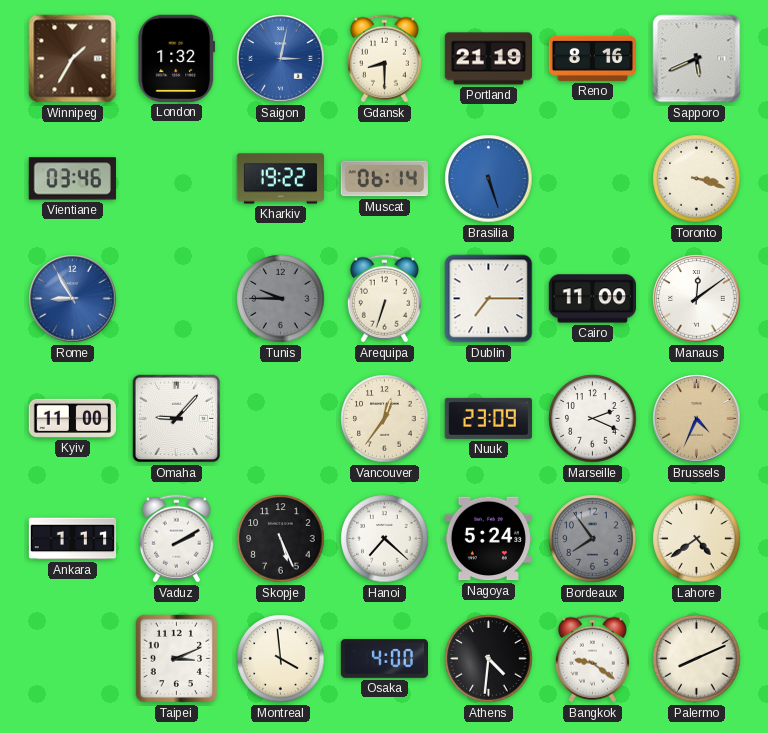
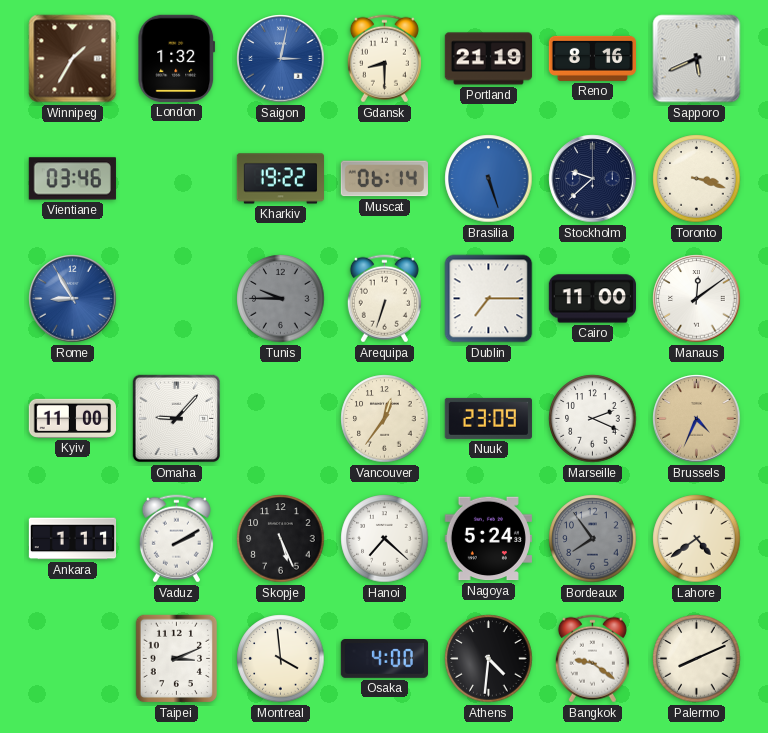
Stockholm: none -> 9:38 (593, 179)
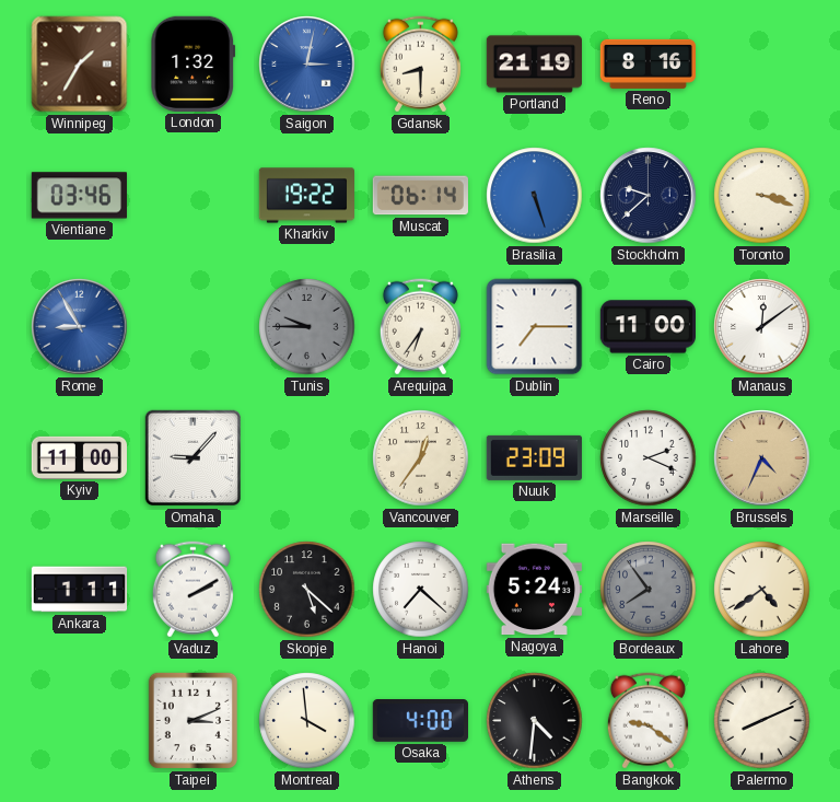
Sapporo: 5:41 -> none (697, 59)
Arequipa: 6:33 -> 6:36 (420, 327)
Skopje: 5:26 -> 5:22 (307, 590)
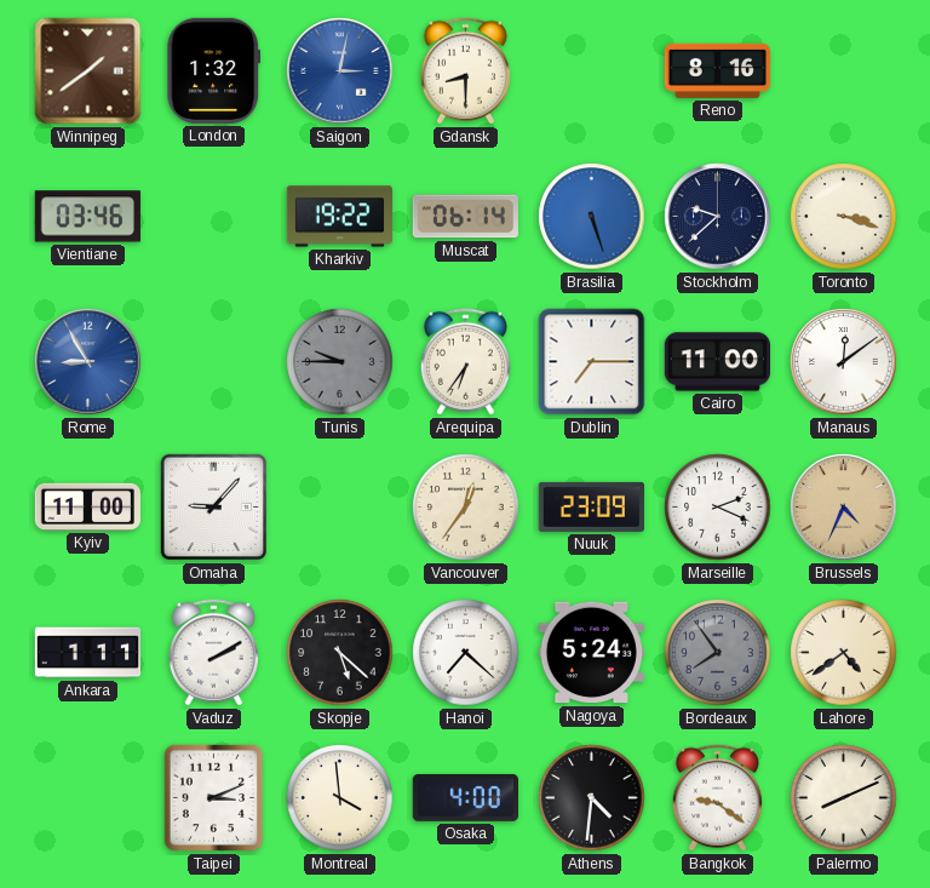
Winnipeg: 1:35 -> 1:39 (88, 71)
Portland: 21:19 -> none (534, 65)
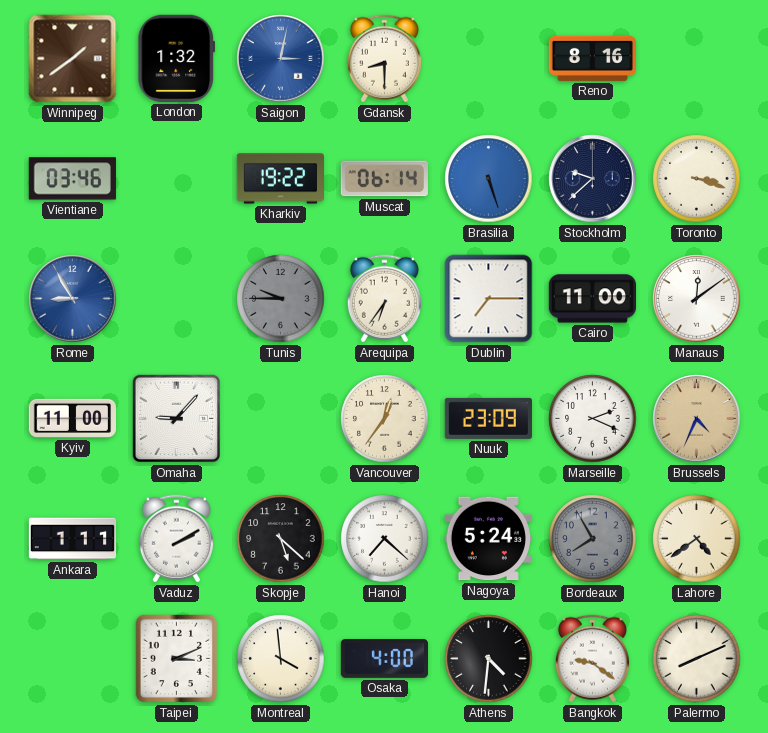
Bordeaux: 7:54 -> 7:55 (593, 539)
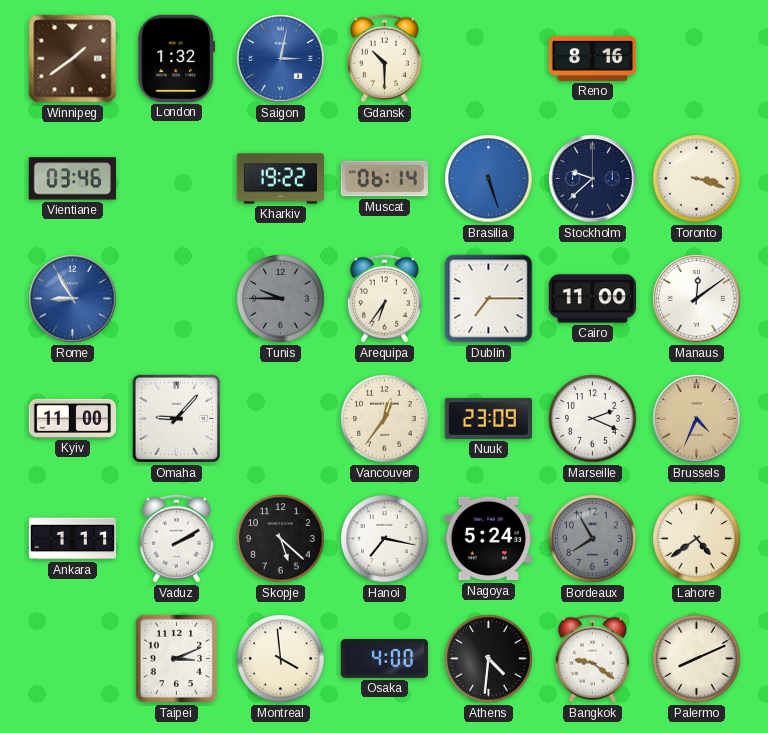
Gdansk: 8:30 -> 10:30 (384, 59)
Hanoi: 7:22 -> 7:17 (385, 539)
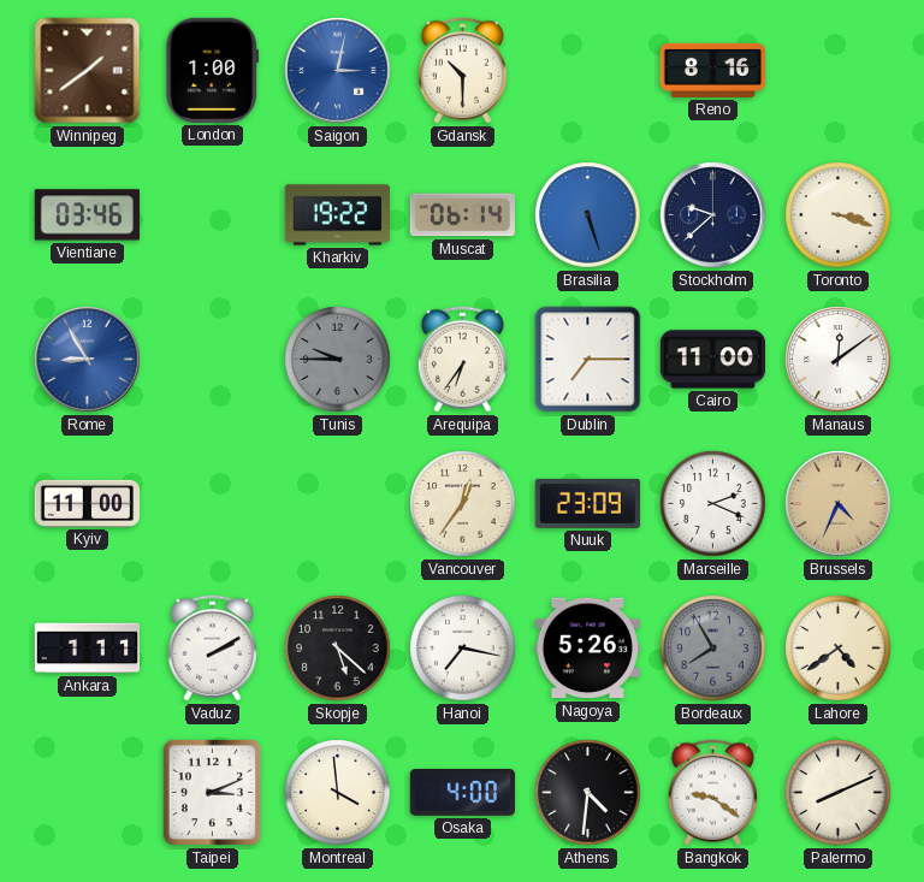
London: 1:32 -> 1:00 (213, 70)
Omaha: 9:07 -> none (177, 419)
Nagoya: 5:24 -> 5:26 (587, 649)
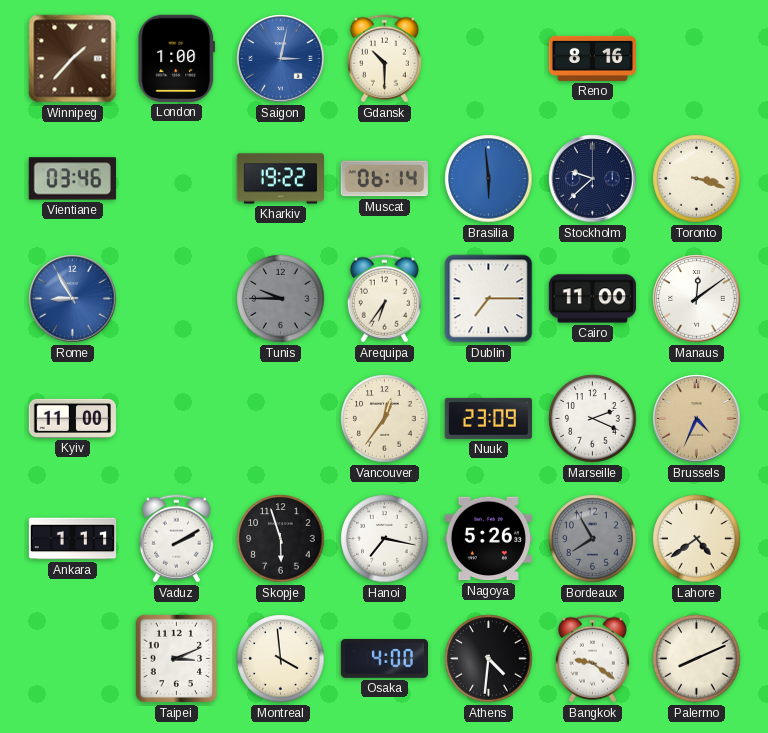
Winnipeg: 1:39 -> 1:37 (73, 59)
Brasilia: 5:27 -> 5:59 (489, 179)
Skopje: 5:22 -> 5:57 (281, 539)
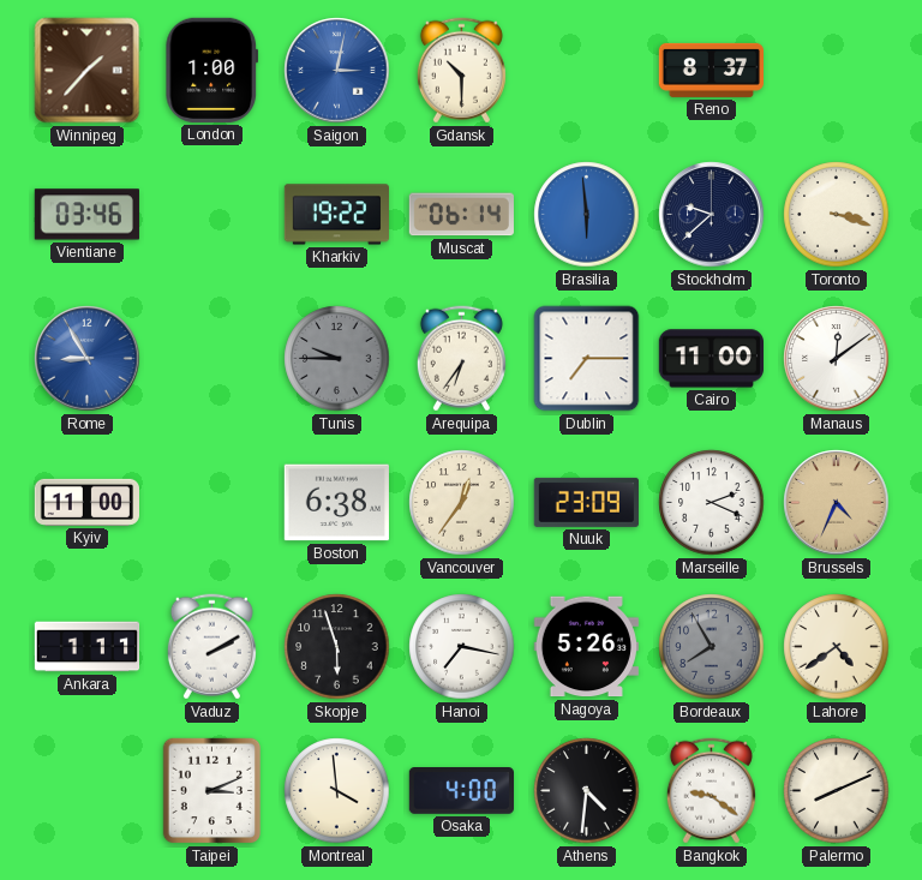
Reno: 8:16 -> 8:37 (711, 70)
Boston: none -> 6:38 (336, 503)
